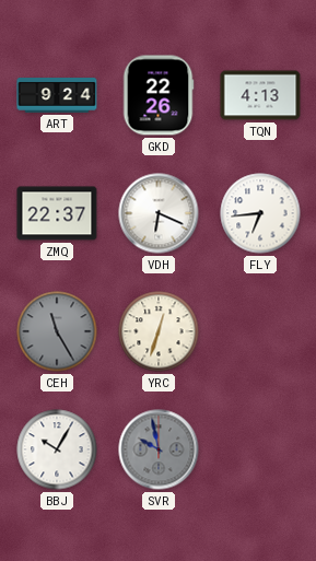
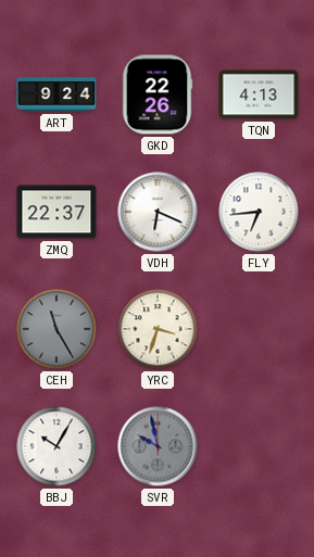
YRC: 12:33 -> 3:33 (158, 329)
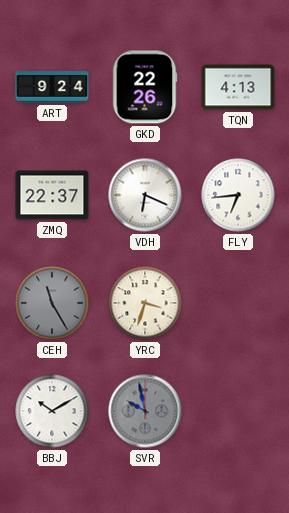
BBJ: 10:05 -> 10:10 (52, 411)
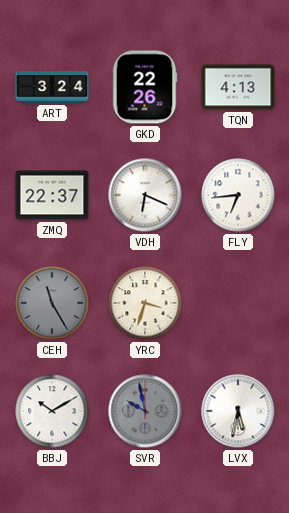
ART: 9:24 -> 3:24 (52, 88)
LVX: none -> 5:32 (238, 411)
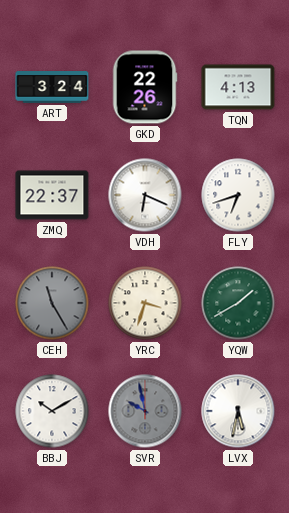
FLY: 6:44 -> 6:42 (238, 195)
YQW: none -> 1:40 (238, 303)
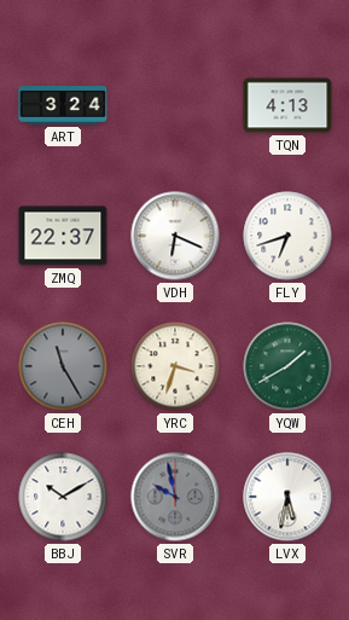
GKD: 22:26 -> none (145, 87)
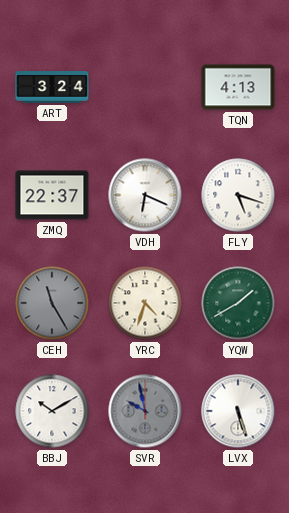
FLY: 6:42 -> 5:18 (238, 195)
YRC: 3:33 -> 4:33 (145, 303)
LVX: 5:32 -> 5:27 (238, 411)
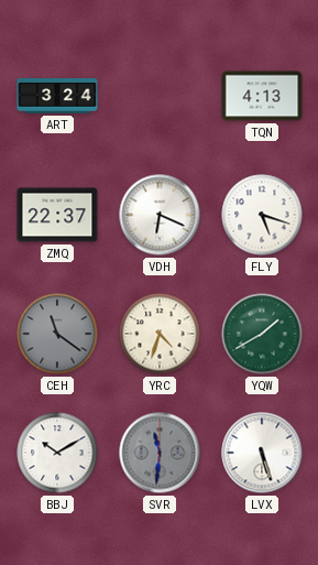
CEH: 11:25 -> 11:21 (57, 334)
SVR: 9:58 -> 11:31 (160, 453)
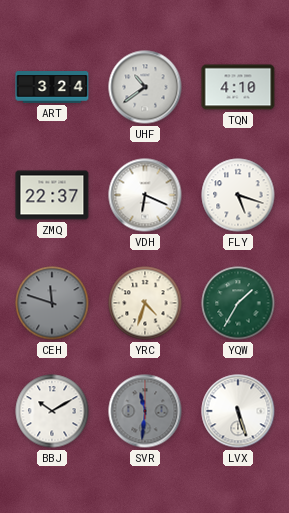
UHF: none -> 10:39 (145, 87)
TQN: 4:13 -> 4:10 (238, 87)
CEH: 11:21 -> 11:48 (52, 303)
YQW: 1:40 -> 1:35 (238, 303)
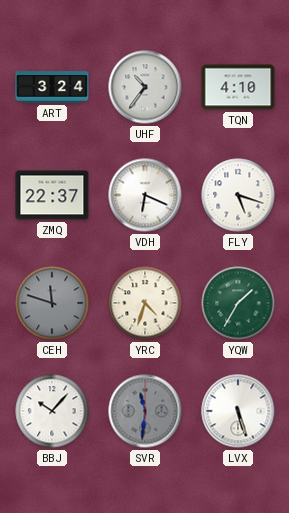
UHF: 10:39 -> 10:36 (145, 87)
BBJ: 10:10 -> 10:07 (52, 411)
